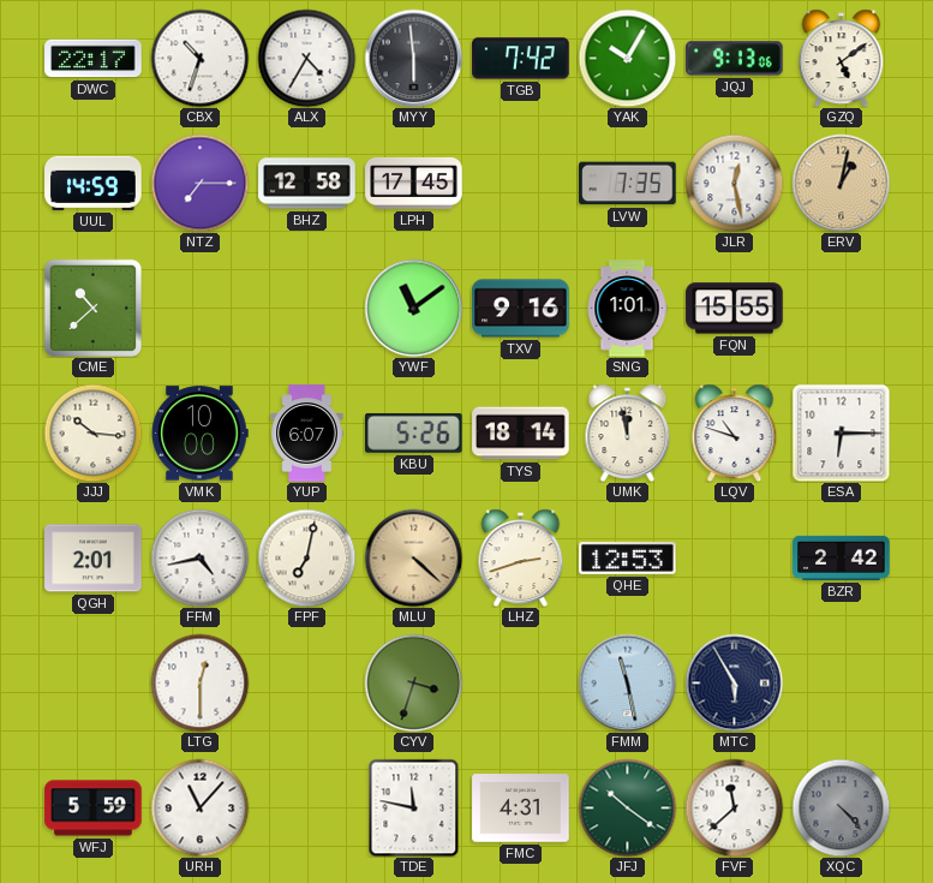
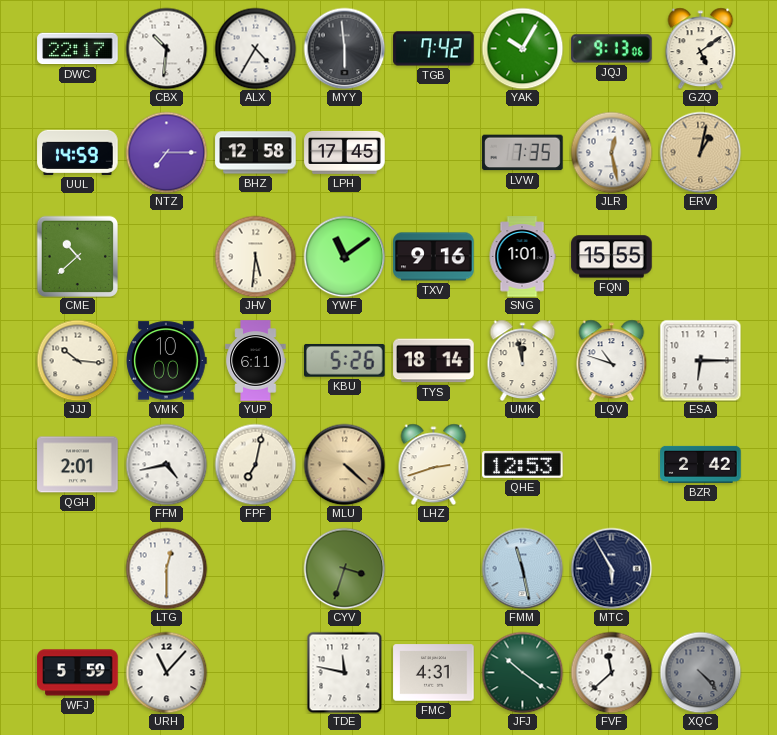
CBX: 10:33 -> 10:31 (166, 48)
JHV: none -> 5:31 (255, 256)
YUP: 6:07 -> 6:11 (256, 361)
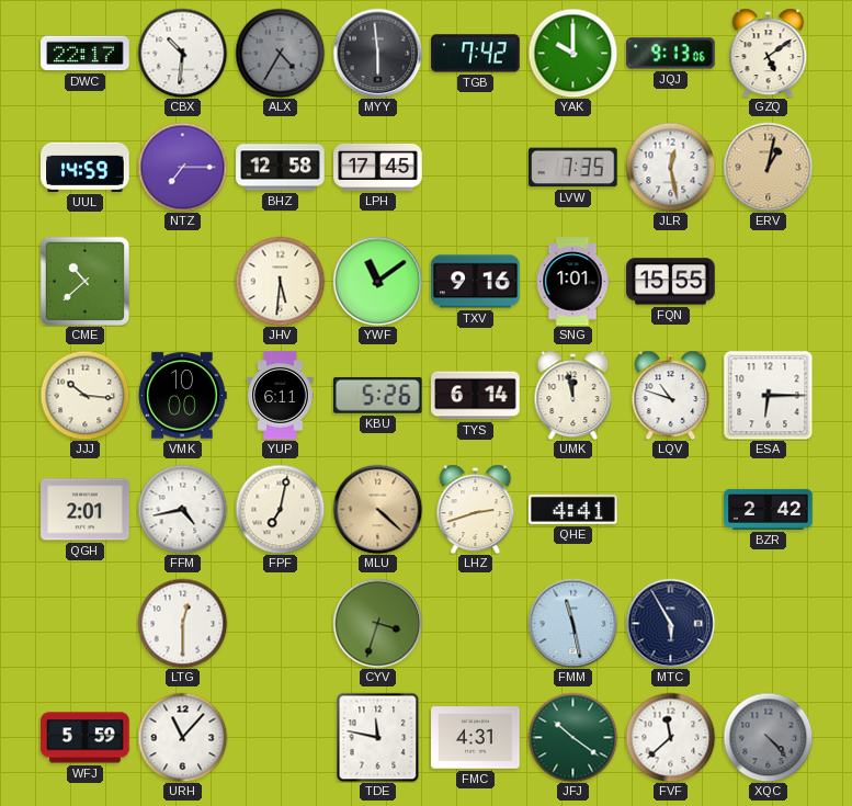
ALX dial: white -> grey (280, 53)
YAK: 10:05 -> 10:00 (572, 53)
TYS: 18:14 -> 6:14 (476, 396)
QHE: 12:53 -> 4:41 (573, 510)
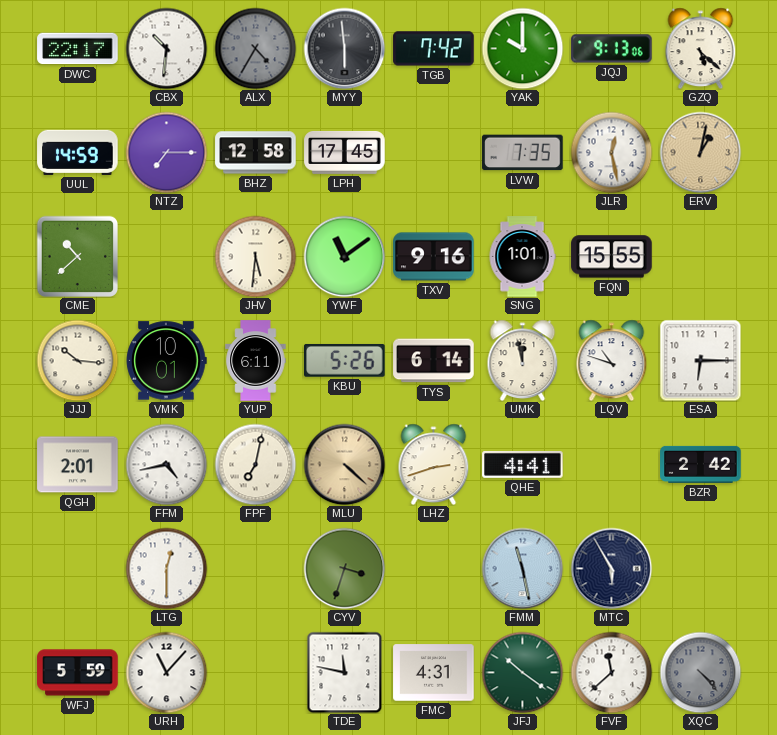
GZQ: 5:09 -> 5:22 (701, 48)
VMK: 10:00 -> 10:01 (166, 361)
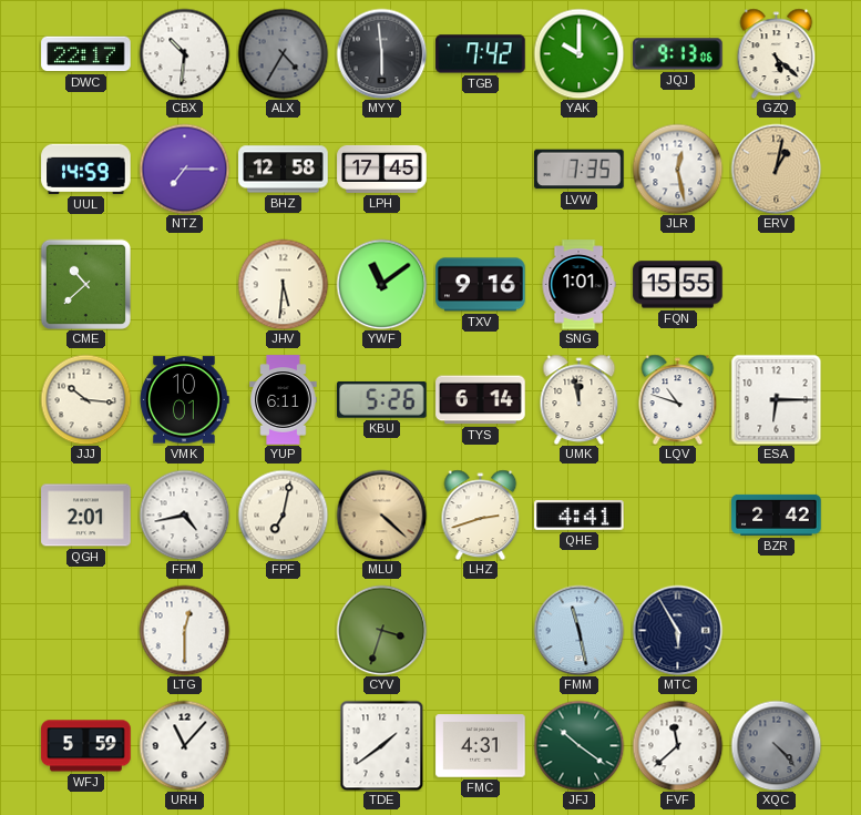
TDE: 11:47 -> 1:39 (382, 745)
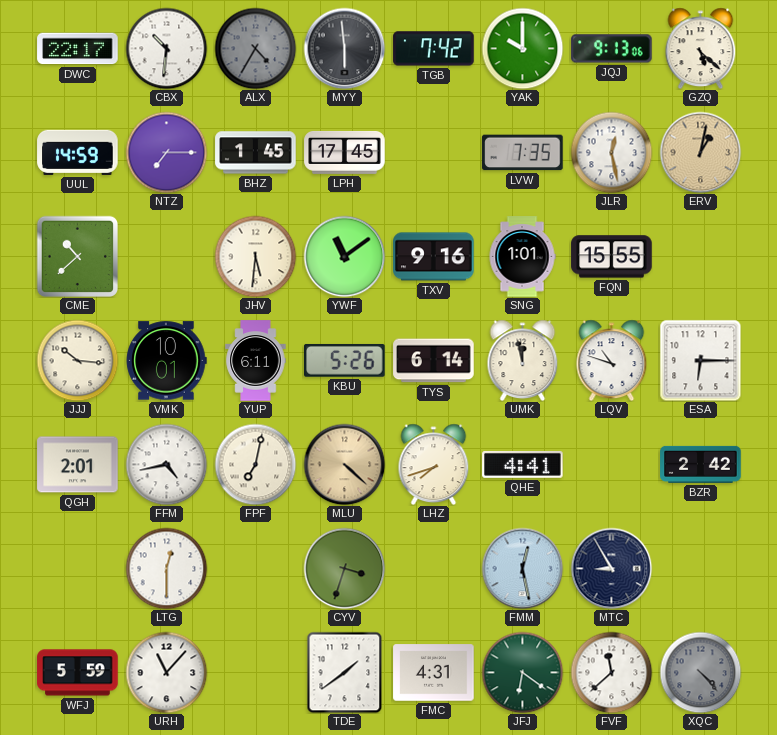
BHZ: 12:58 -> 1:45 (256, 153)
LHZ: 2:42 -> 7:42 (434, 464)
FMM: 11:28 -> 12:28 (522, 568)
MTC: 5:55 -> 8:55 (611, 568)
JFJ: 10:21 -> 6:21 (522, 672)
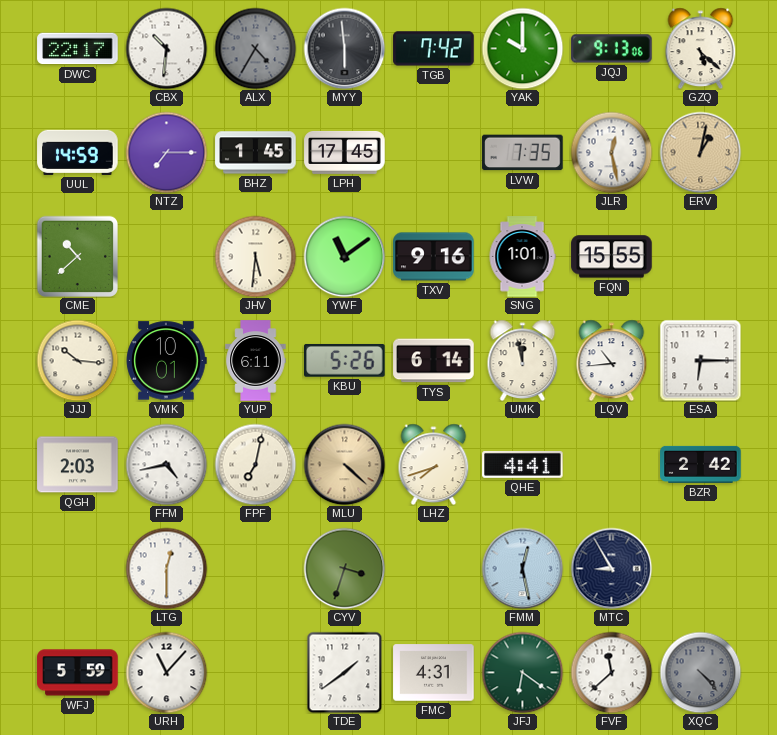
LQV: 10:48 -> 10:44 (612, 360)
QGH: 2:01 -> 2:03 (78, 465)
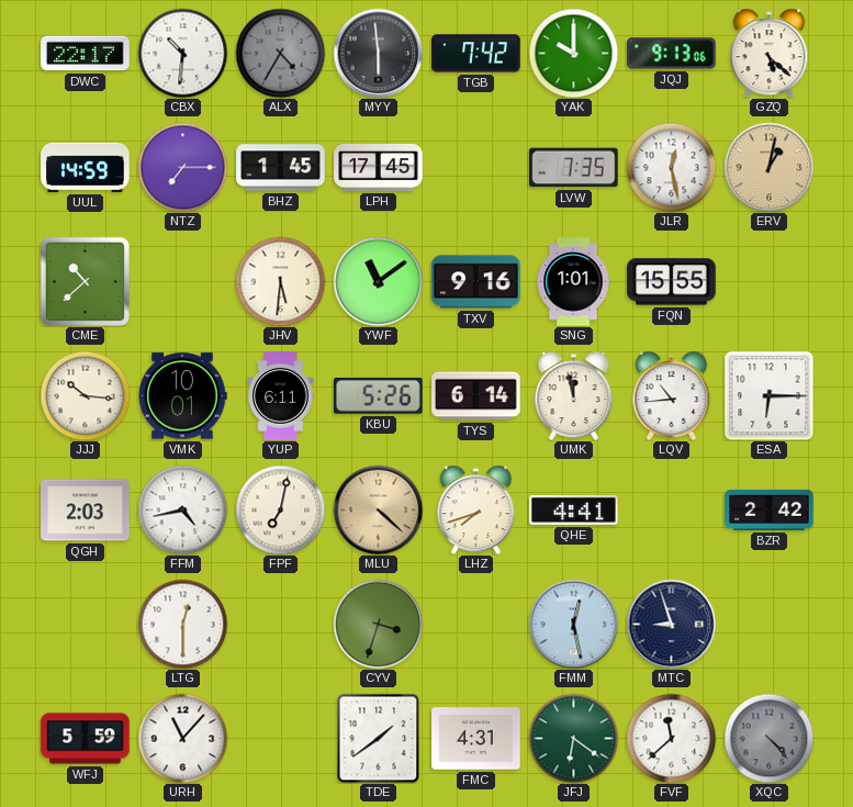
MTC: 8:55 -> 8:57 (671, 624)
